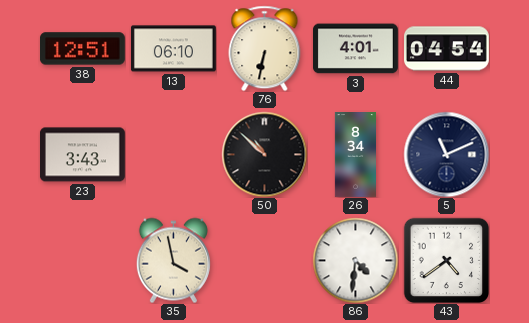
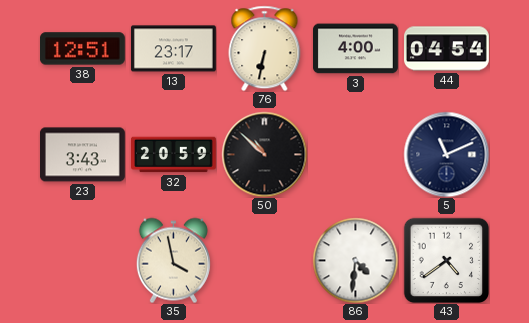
13: 06:10 -> 23:17 (173, 49)
3: 4:01 -> 4:00 (356, 49)
32: none -> 20:59 (174, 155)
26: 8:34 -> none (355, 155)
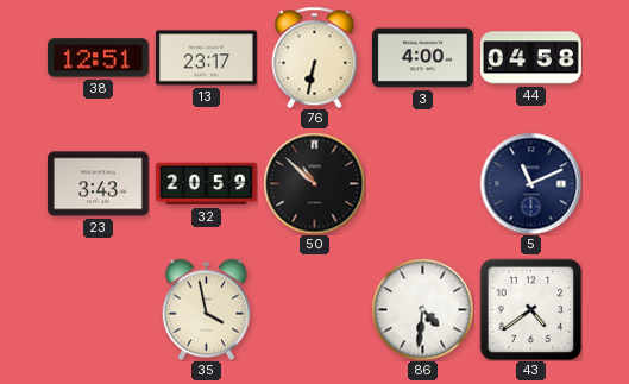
44: 04:54 -> 04:58 (531, 58)
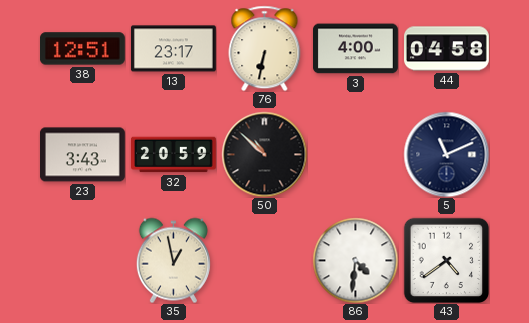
35: 3:58 -> 12:58 (173, 260)
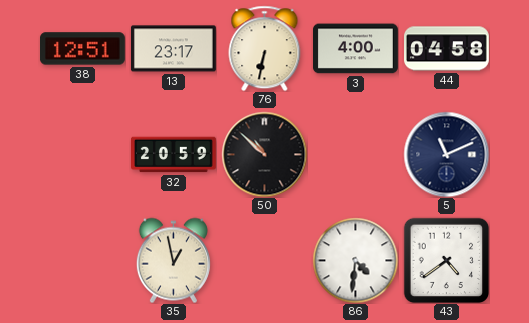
23: 3:43 -> none (82, 155)
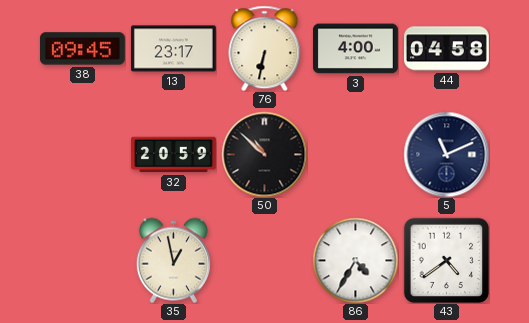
38: 12:51 -> 09:45 (82, 49)
86: 4:31 -> 4:35 (355, 260)
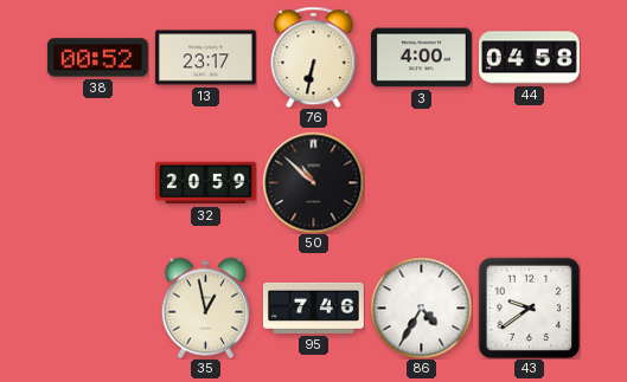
38: 09:45 -> 00:52 (97, 58)
5: 11:11 -> none (446, 154)
95: none -> 7:46 (314, 307)
43: 4:39 -> 9:39 (529, 307)
